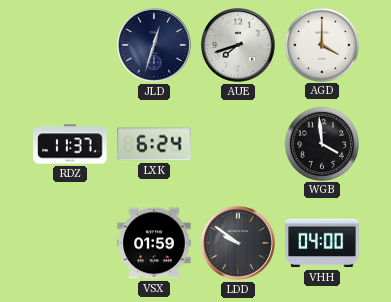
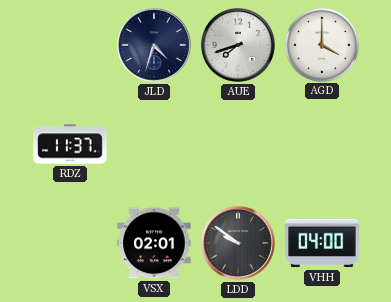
JLD: 12:33 -> 4:33 (155, 46)
LXK: 6:24 -> none (154, 144)
WGB: 3:59 -> none (321, 143)
VSX: 01:59 -> 02:01 (154, 243)
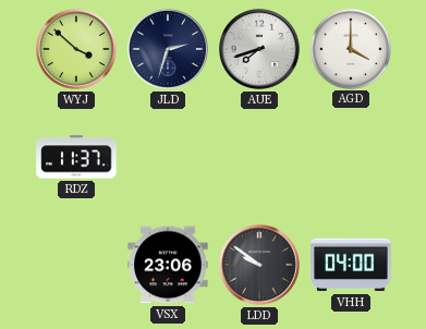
WYJ: none -> 3:52 (77, 50)
JLD: 4:33 -> 2:33 (169, 50)
VSX: 02:01 -> 23:06 (168, 265)
